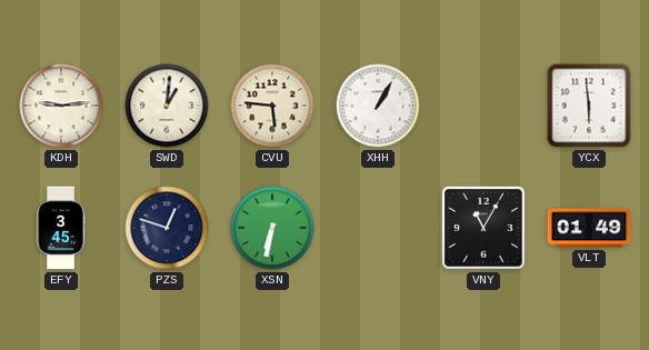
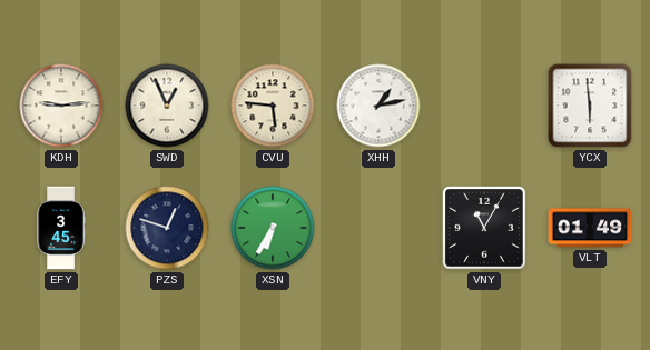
SWD: 1:01 -> 12:56 (167, 106)
XHH: 1:05 -> 1:13 (378, 106)
XSN: 6:32 -> 6:35 (273, 228)
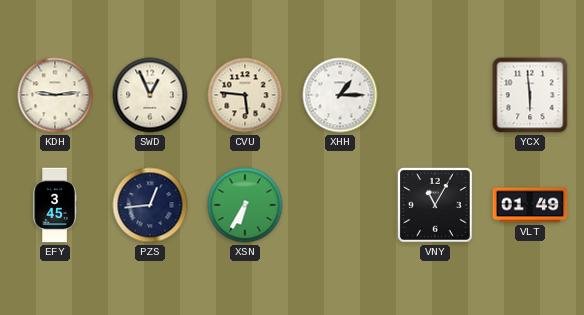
XHH: 1:13 -> 1:15 (340, 95)
PZS: 12:48 -> 12:44 (150, 205)
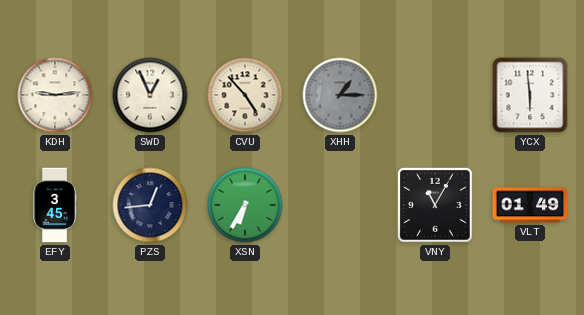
CVU: 5:46 -> 4:53 (245, 95)
XHH dial: white -> grey (340, 95)
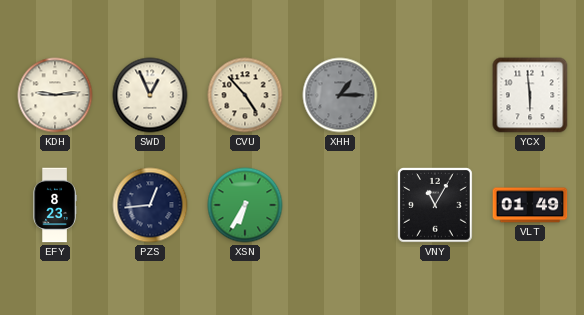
EFY: 3:45 -> 8:23 (55, 205)
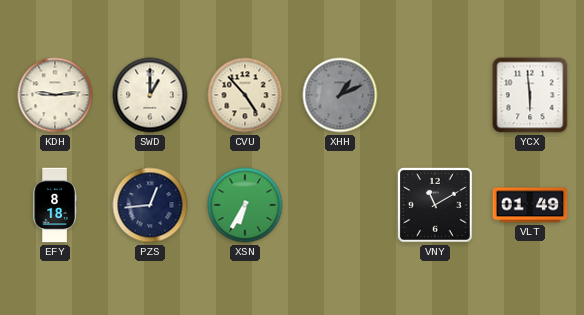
SWD: 12:56 -> 1:00 (150, 95)
XHH: 1:15 -> 1:11 (340, 95)
EFY: 8:23 -> 8:18 (55, 205)
VNY: 11:05 -> 11:10 (436, 206)
